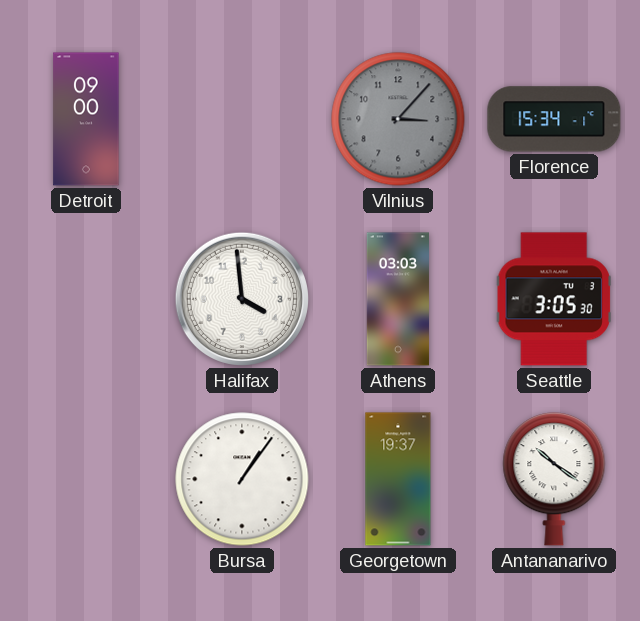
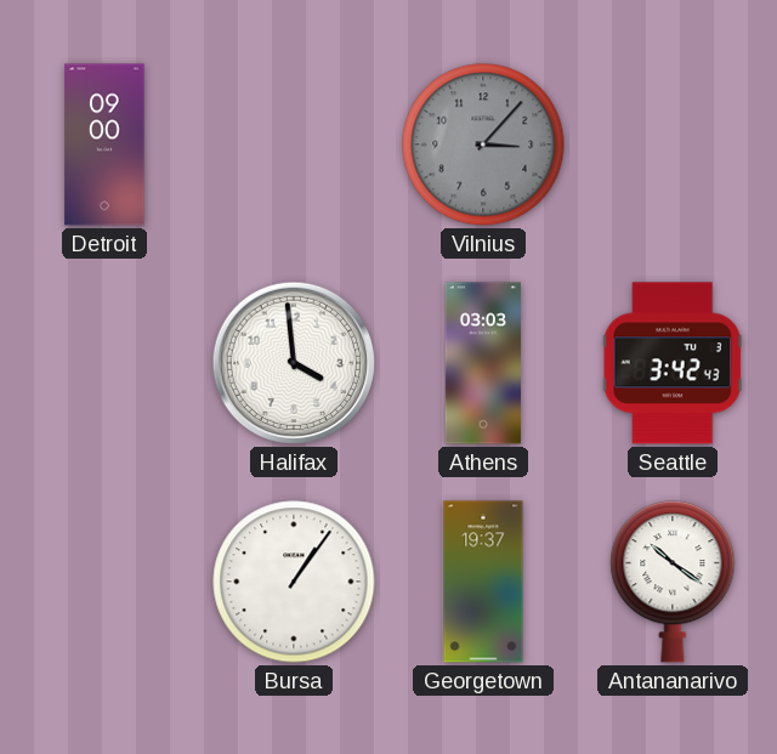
Florence: 15:34 -> none (554, 119)
Seattle: 3:05 -> 3:42 (673, 363)
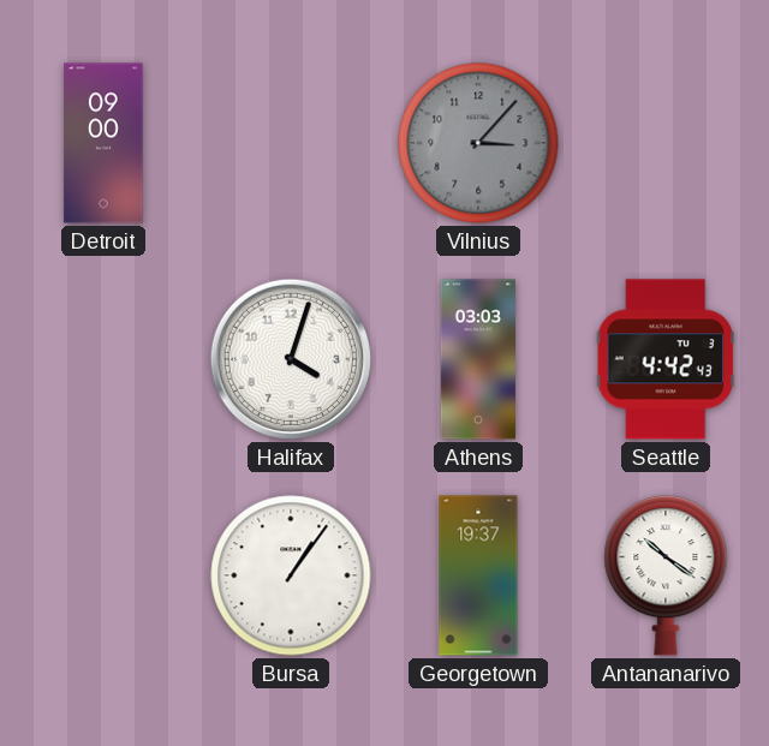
Halifax: 3:59 -> 4:03 (291, 359)
Seattle: 3:42 -> 4:42 (666, 359)
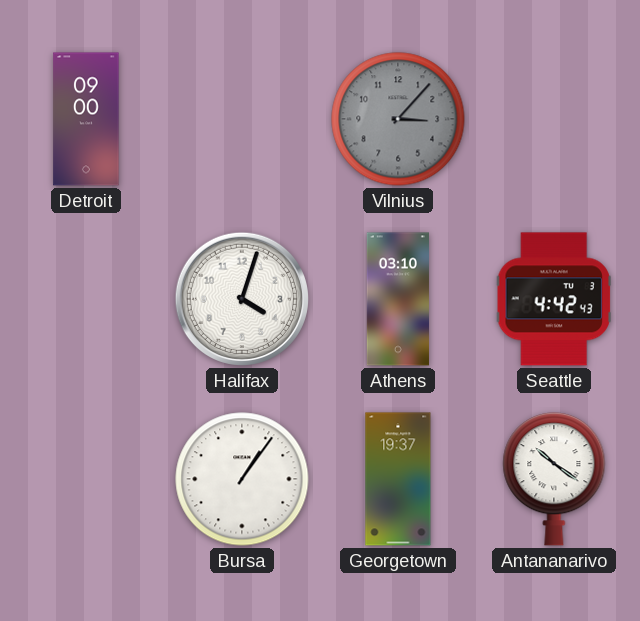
Athens: 03:03 -> 03:10 (398, 299)
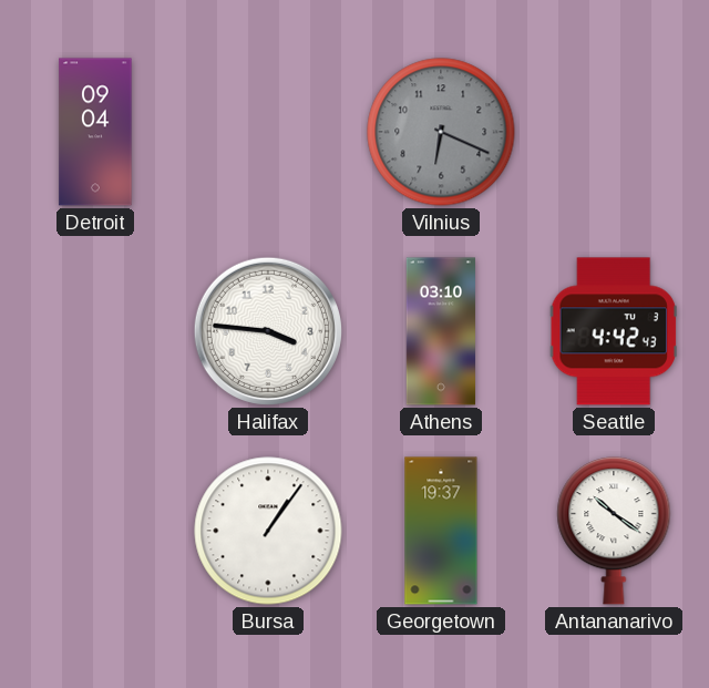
Detroit: 09:00 -> 09:04 (95, 132)
Vilnius: 3:07 -> 6:19 (441, 132)
Halifax: 4:03 -> 3:46 (268, 331)
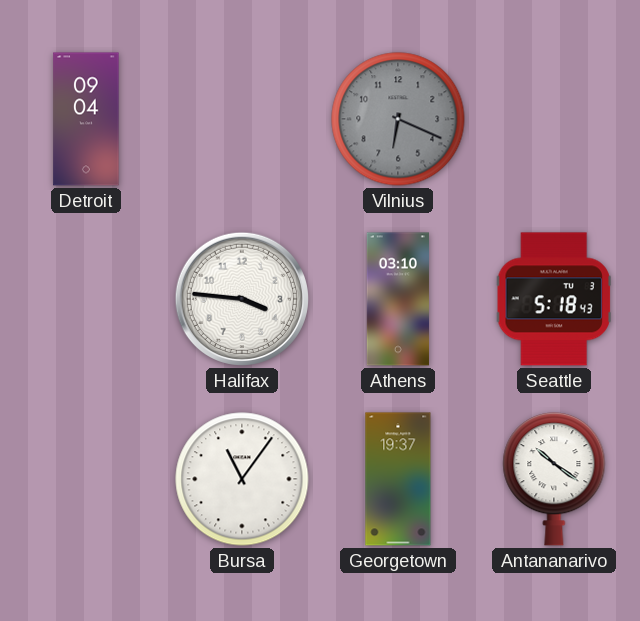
Seattle: 4:42 -> 5:18 (554, 299)
Bursa: 1:06 -> 11:06 (242, 479)
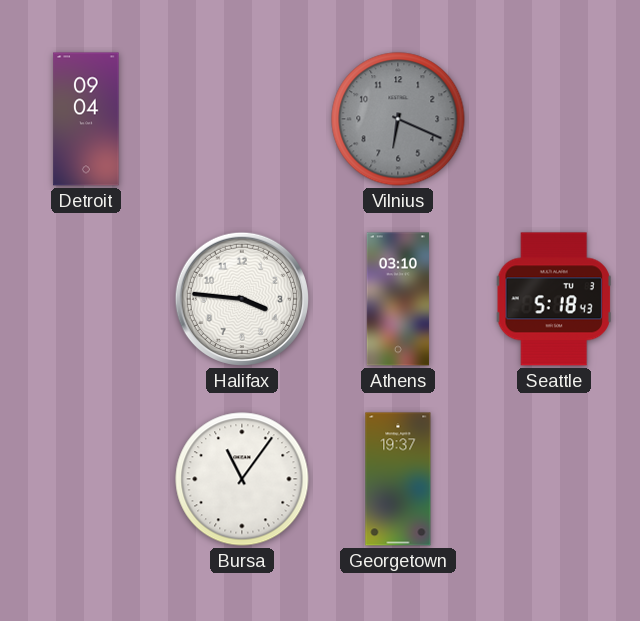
Antananarivo: 10:21 -> none (554, 479)
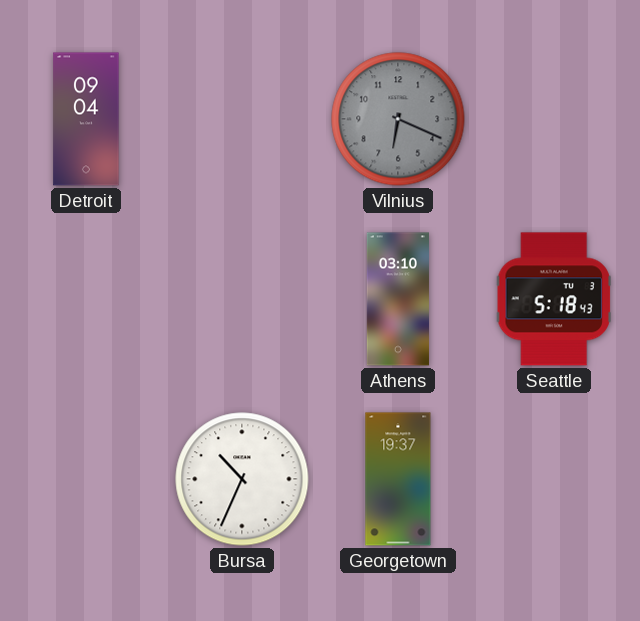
Halifax: 3:46 -> none (242, 299)
Bursa: 11:06 -> 10:34 (242, 479)
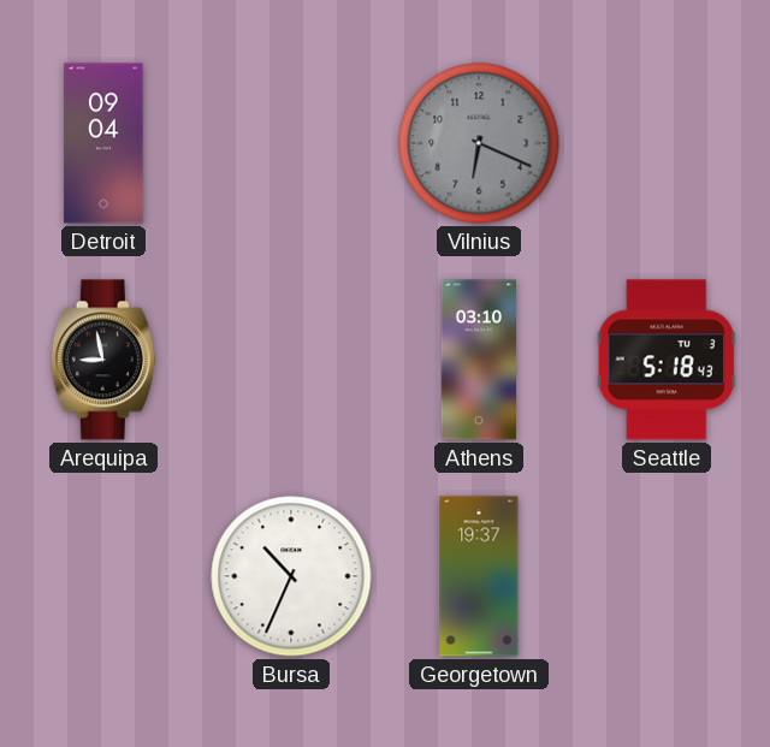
Arequipa: none -> 8:58 (103, 360)
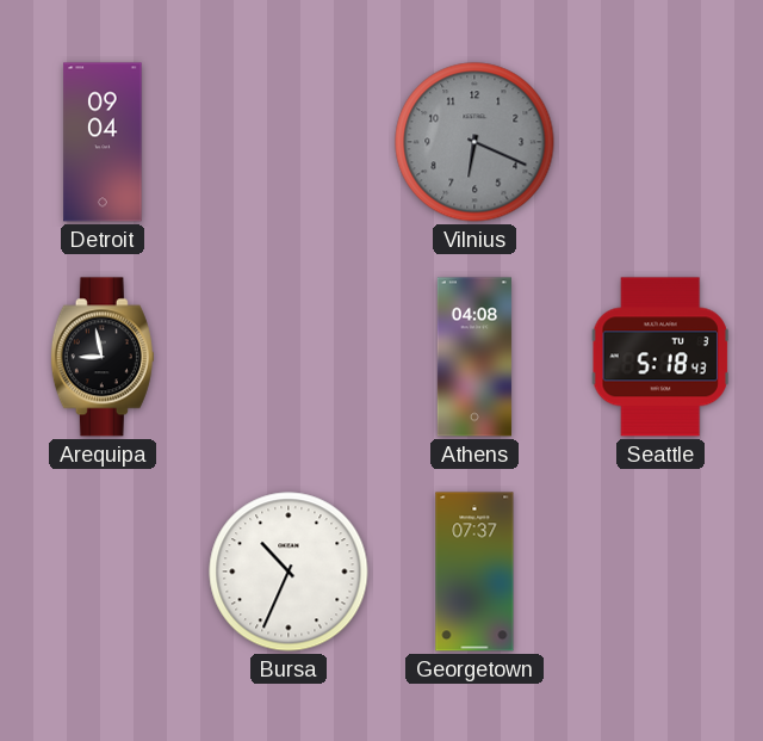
Athens: 03:10 -> 04:08 (474, 357)
Georgetown: 19:37 -> 07:37 (474, 572)
